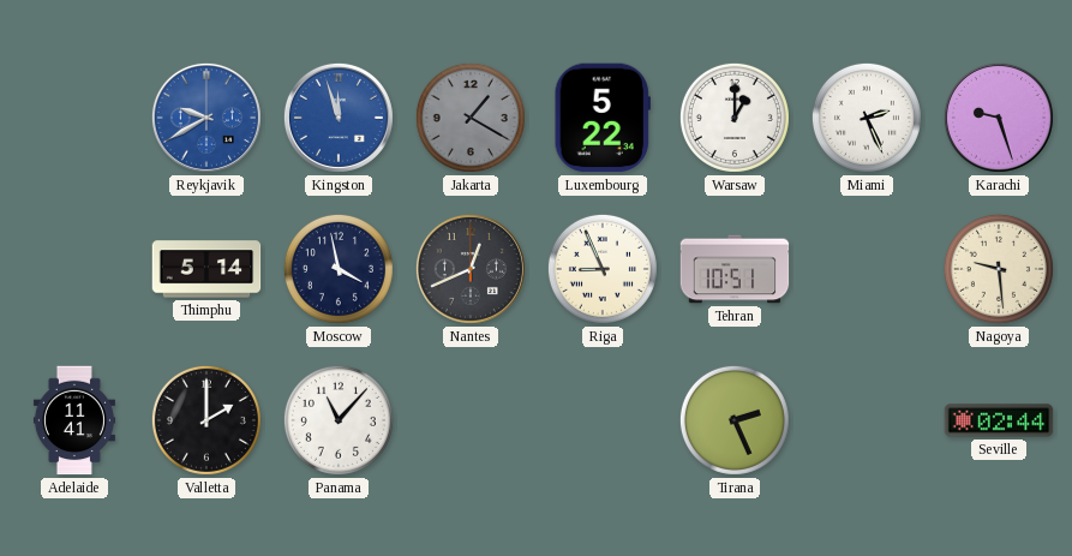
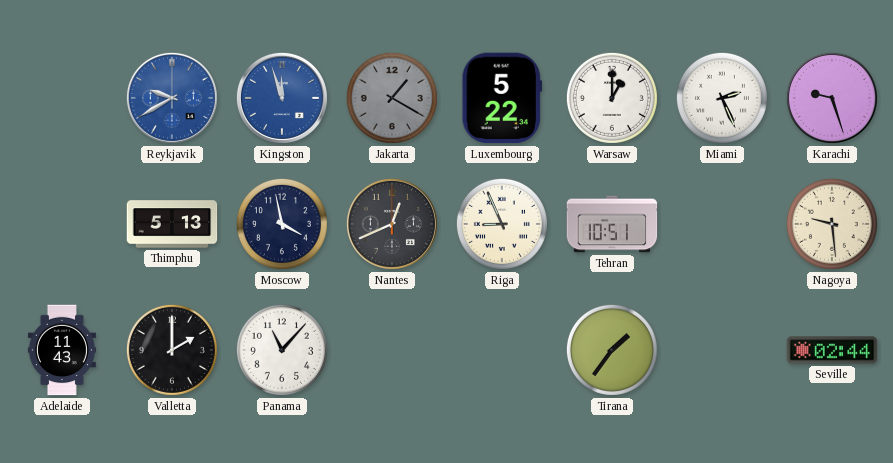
Thimphu: 5:14 -> 5:13 (172, 224)
Adelaide: 11:41 -> 11:43 (62, 350)
Tirana: 2:26 -> 1:36 (612, 350)
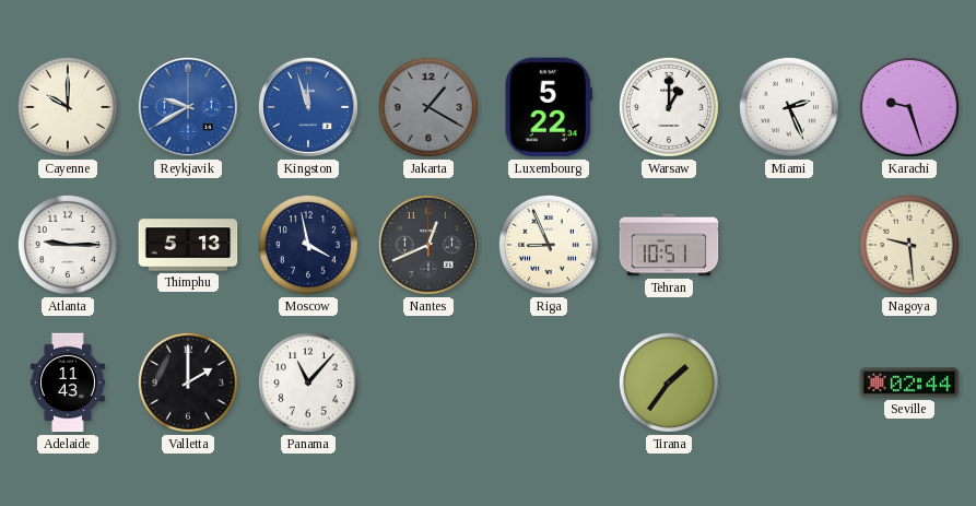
Cayenne: none -> 10:00 (68, 107)
Atlanta: none -> 9:15 (68, 245)
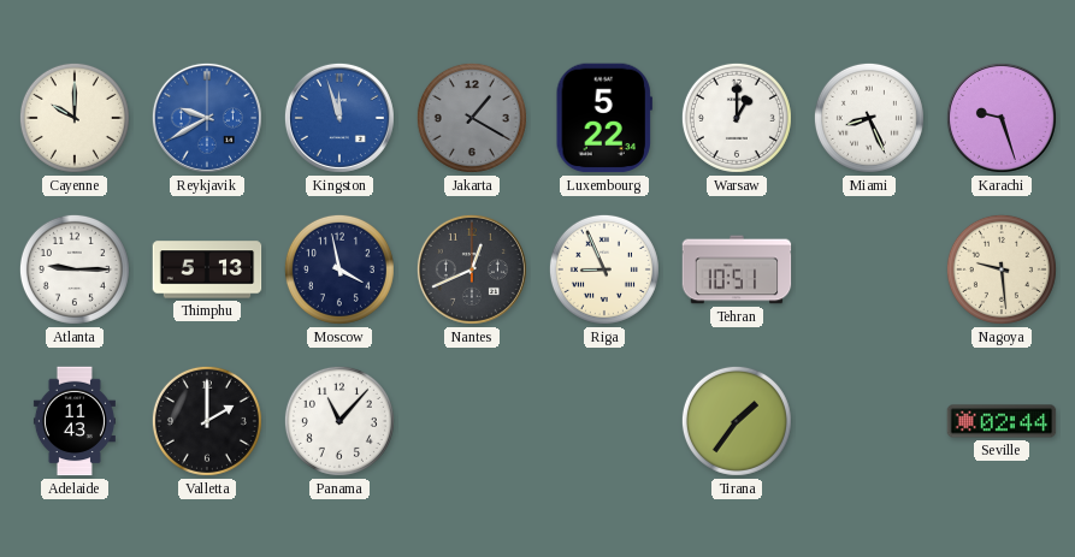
Miami: 2:26 -> 8:26 (869, 118)
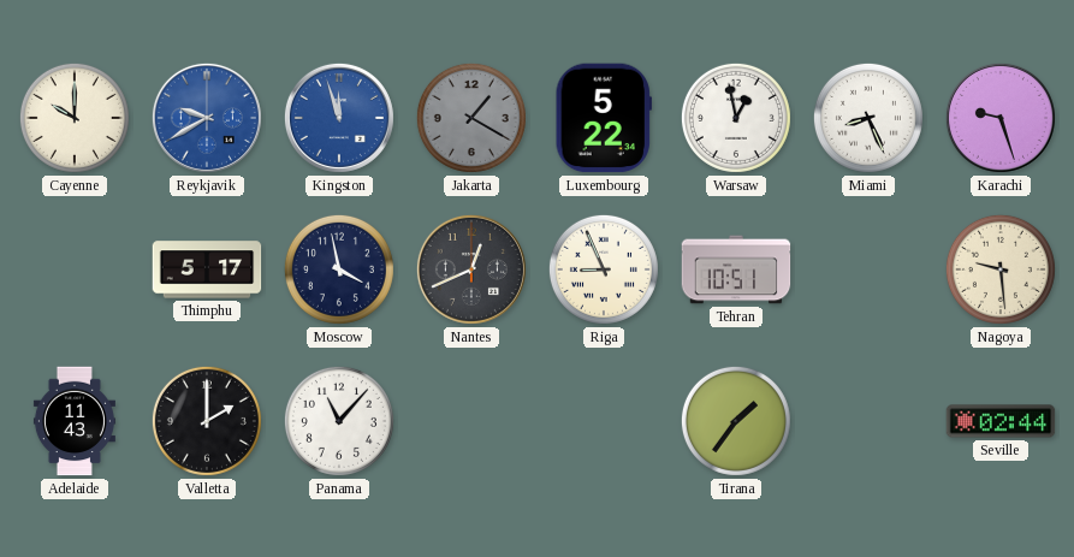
Warsaw: 1:00 -> 12:58 (736, 118)
Atlanta: 9:15 -> none (75, 269)
Thimphu: 5:13 -> 5:17 (207, 269)
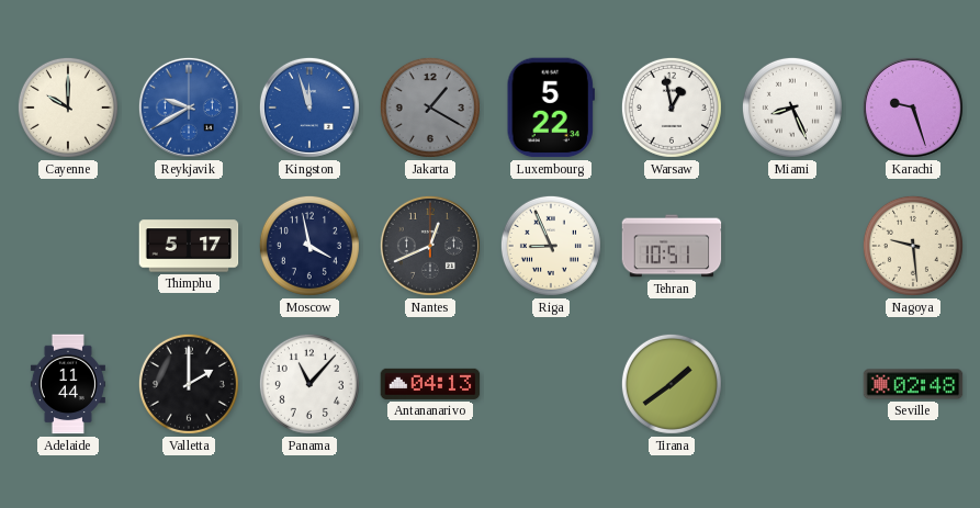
Adelaide: 11:43 -> 11:44 (68, 384)
Antananarivo: none -> 04:13 (430, 384)
Tirana: 1:36 -> 1:39 (672, 384)
Seville: 02:44 -> 02:48 (913, 384)
